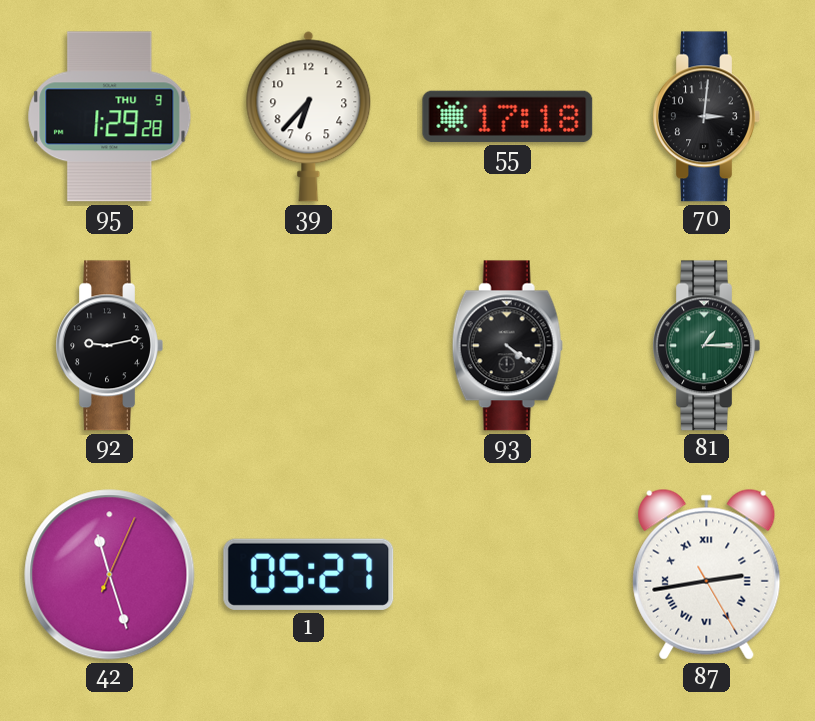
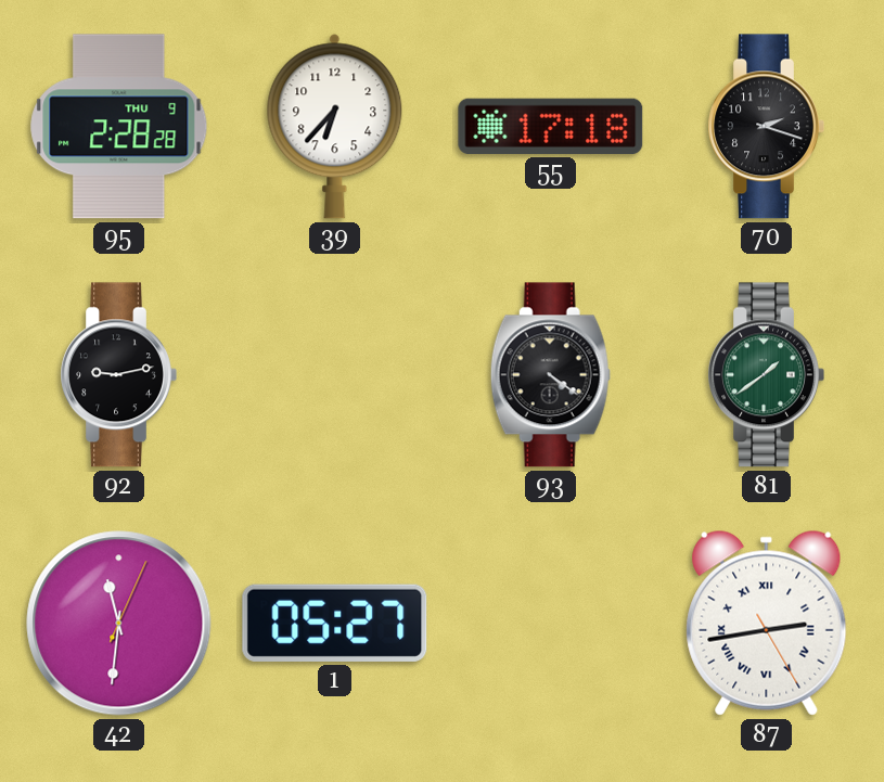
95: 1:29 -> 2:28 (119, 127)
70: 3:01 -> 2:18 (766, 127)
81: 1:15 -> 1:39 (766, 375)
42: 11:27 -> 11:31 (119, 624)
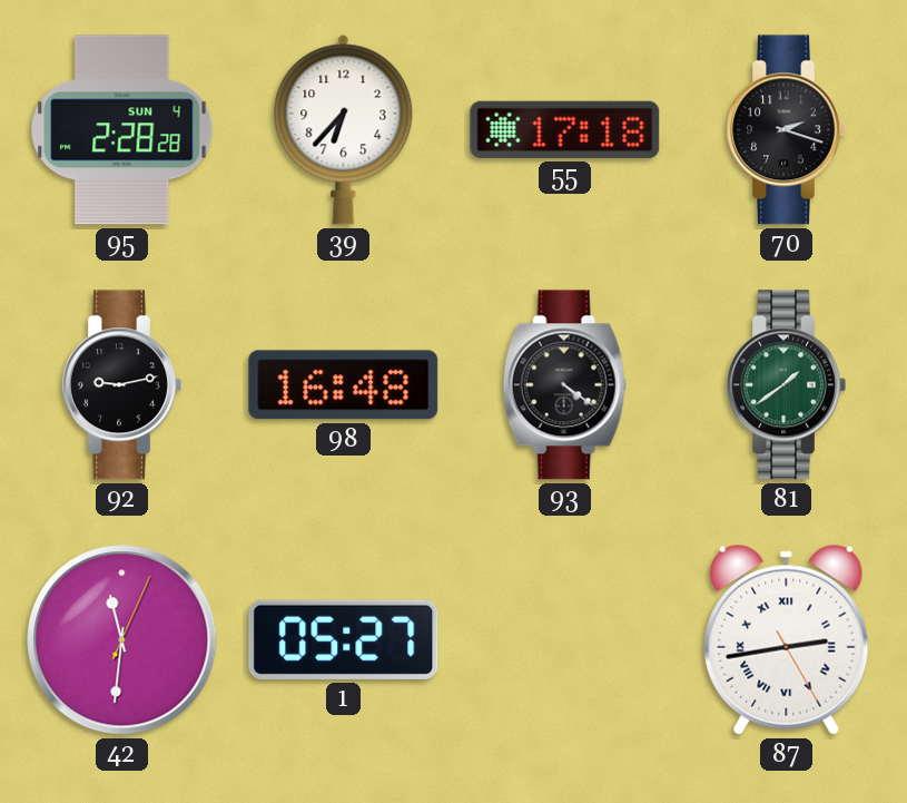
95 date: THU 9 -> SUN 4 (122, 130)
98: none -> 16:48 (344, 385)
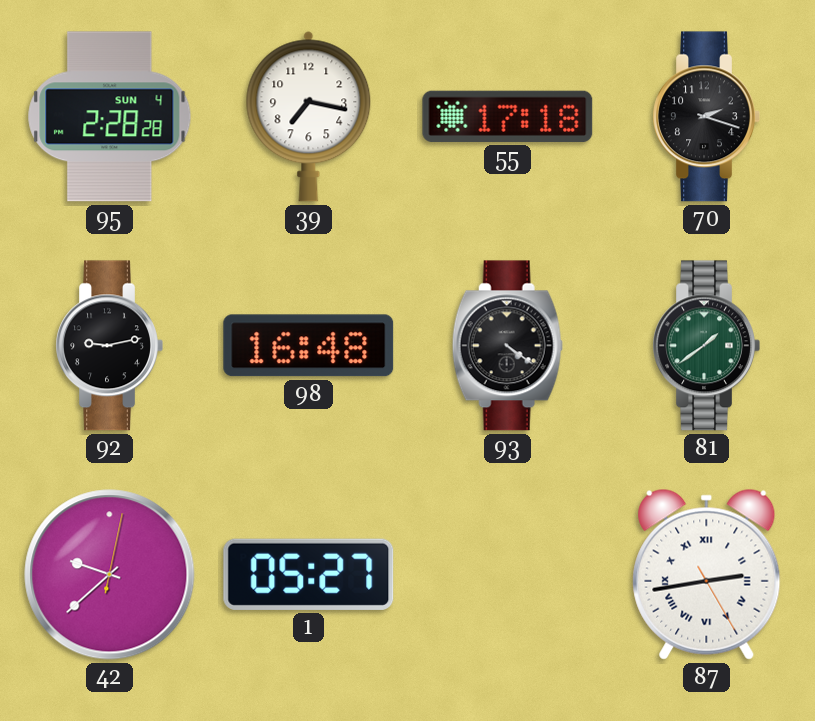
39: 6:37 -> 7:17 (309, 117)
42: 11:31 -> 9:38 (110, 575)
